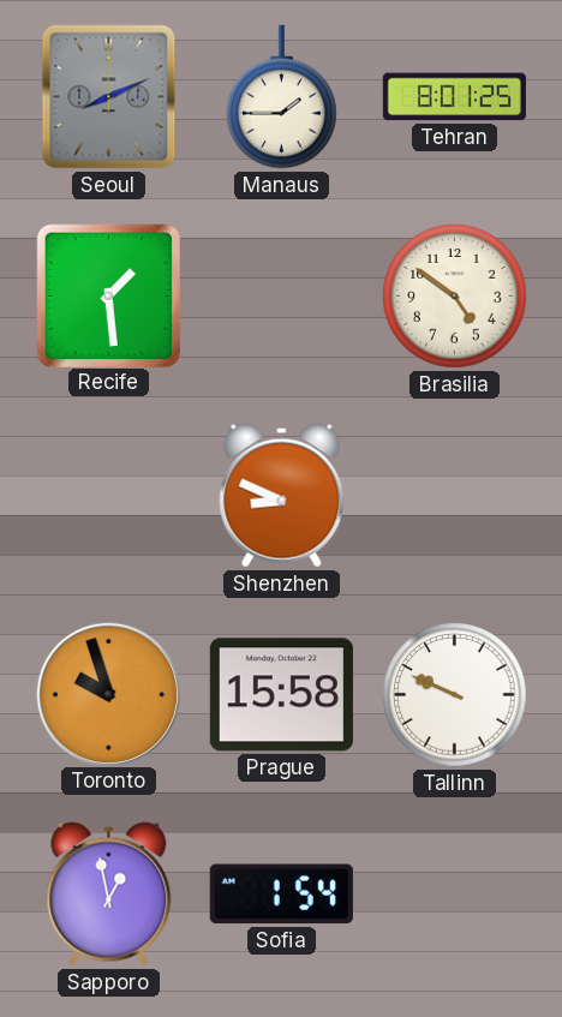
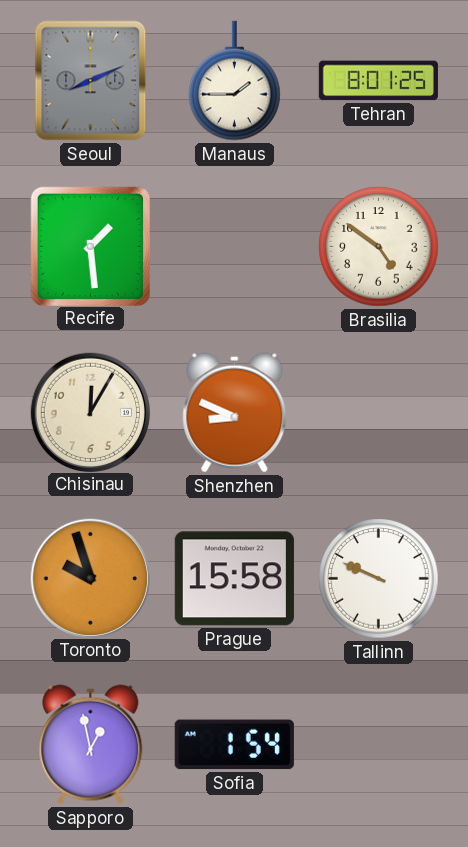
Chisinau: none -> 12:05 (90, 412)
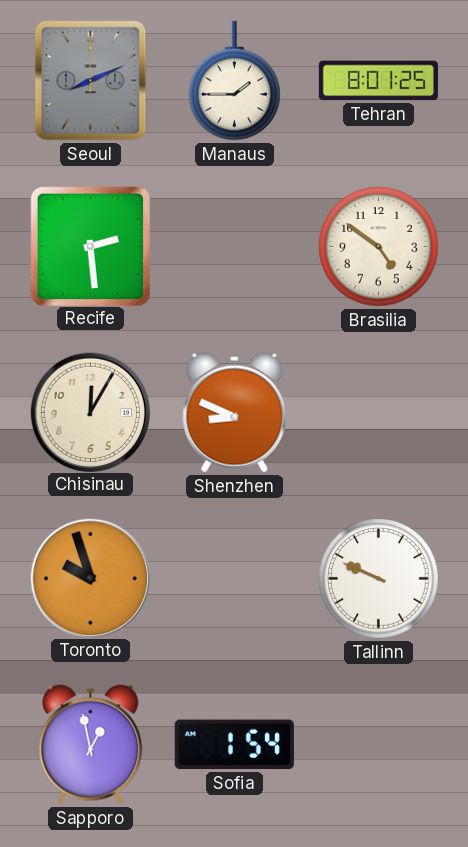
Recife: 1:29 -> 2:29 (90, 246)
Prague: 15:58 -> none (234, 579)
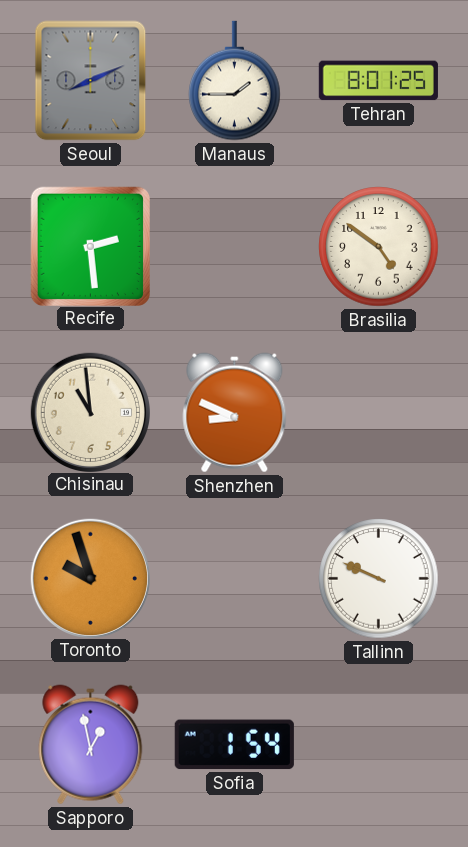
Chisinau: 12:05 -> 10:59 (90, 412)
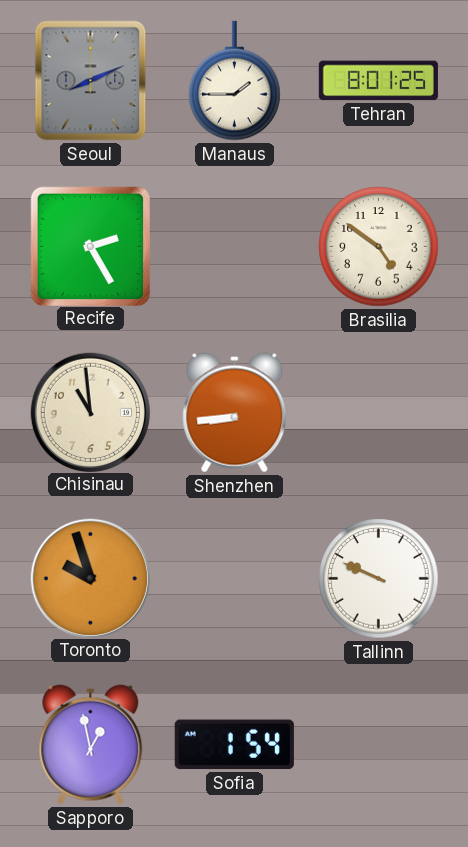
Recife: 2:29 -> 2:25 (90, 246)
Shenzhen: 8:49 -> 8:44 (235, 413)
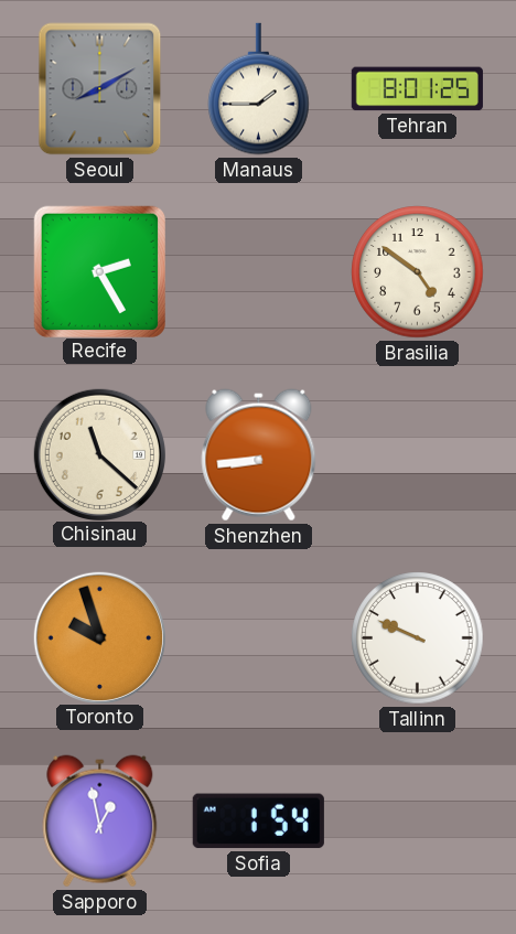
Seoul: 8:11 -> 8:10 (100, 89)
Chisinau: 10:59 -> 11:22 (99, 454)
